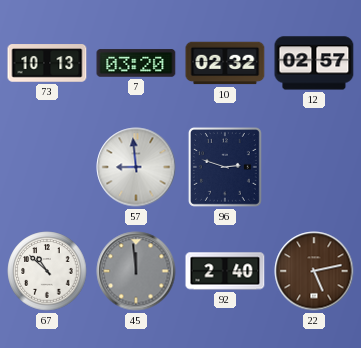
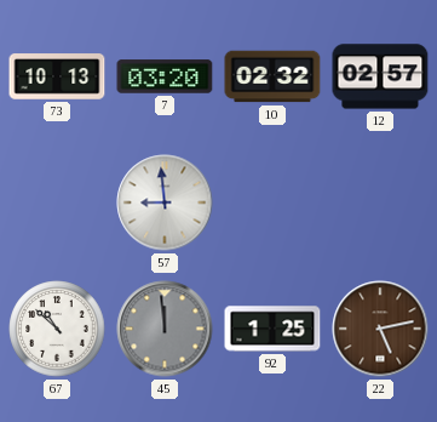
96: 2:48 -> none (225, 167)
92: 2:40 -> 1:25 (272, 329)
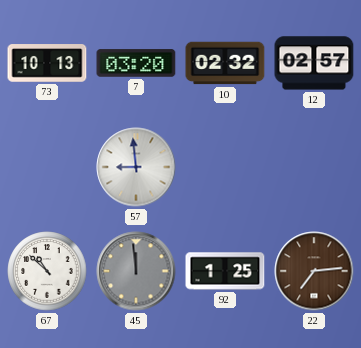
22: 5:13 -> 7:14 (314, 271)
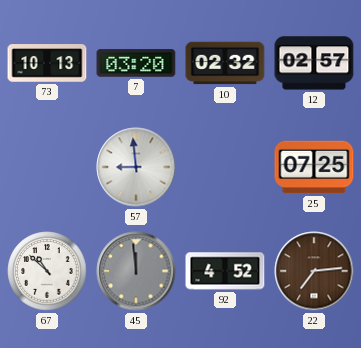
25: none -> 07:25 (314, 167)
92: 1:25 -> 4:52 (225, 271)
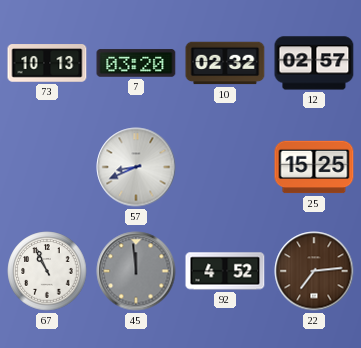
57: 8:59 -> 8:41 (136, 167)
25: 07:25 -> 15:25 (314, 167)
67: 10:52 -> 10:56 (47, 271)
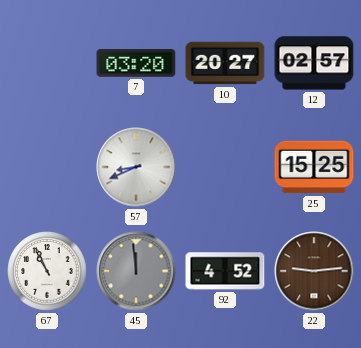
73: 10:13 -> none (47, 63)
10: 02:32 -> 20:27 (225, 63)
22: 7:14 -> 9:14 (314, 271)
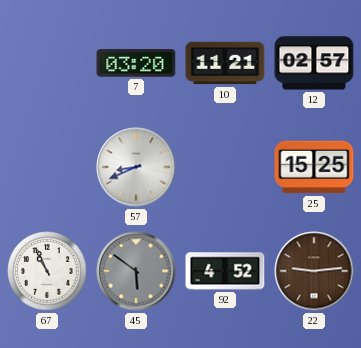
10: 20:27 -> 11:21 (225, 63)
45: 11:59 -> 5:51 (136, 271)
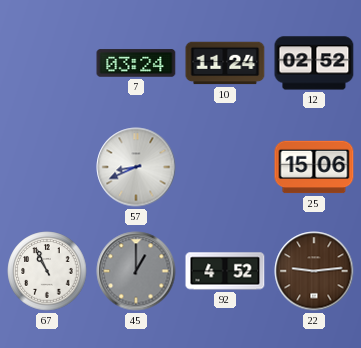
7: 03:20 -> 03:24 (136, 63)
10: 11:21 -> 11:24 (225, 63)
12: 02:57 -> 02:52 (314, 63)
25: 15:25 -> 15:06 (314, 167)
45: 5:51 -> 1:00 (136, 271)
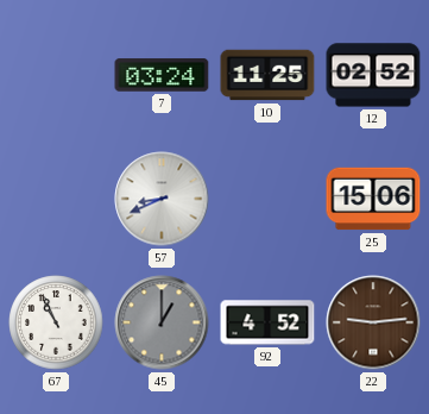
10: 11:24 -> 11:25 (267, 75)
